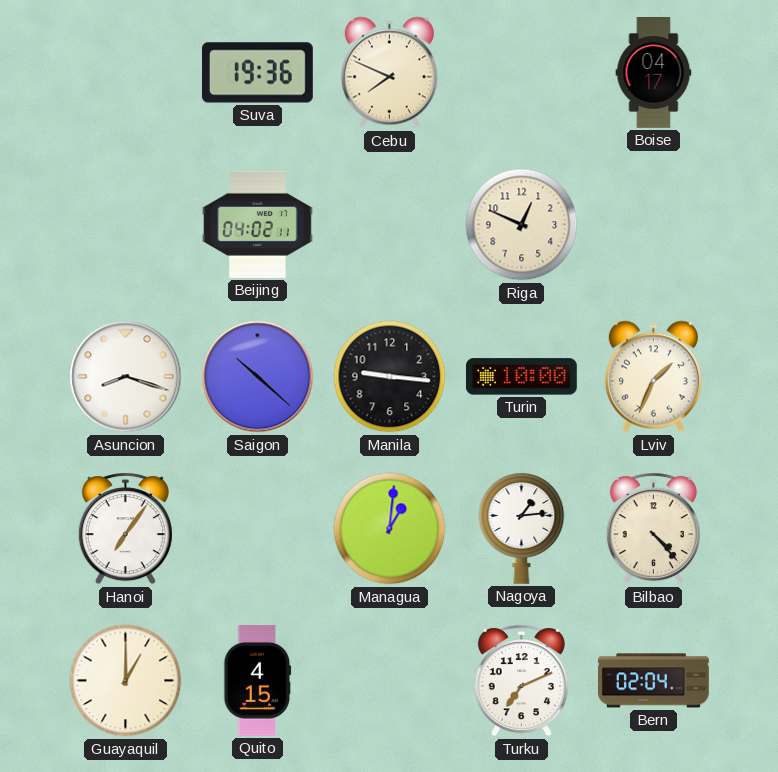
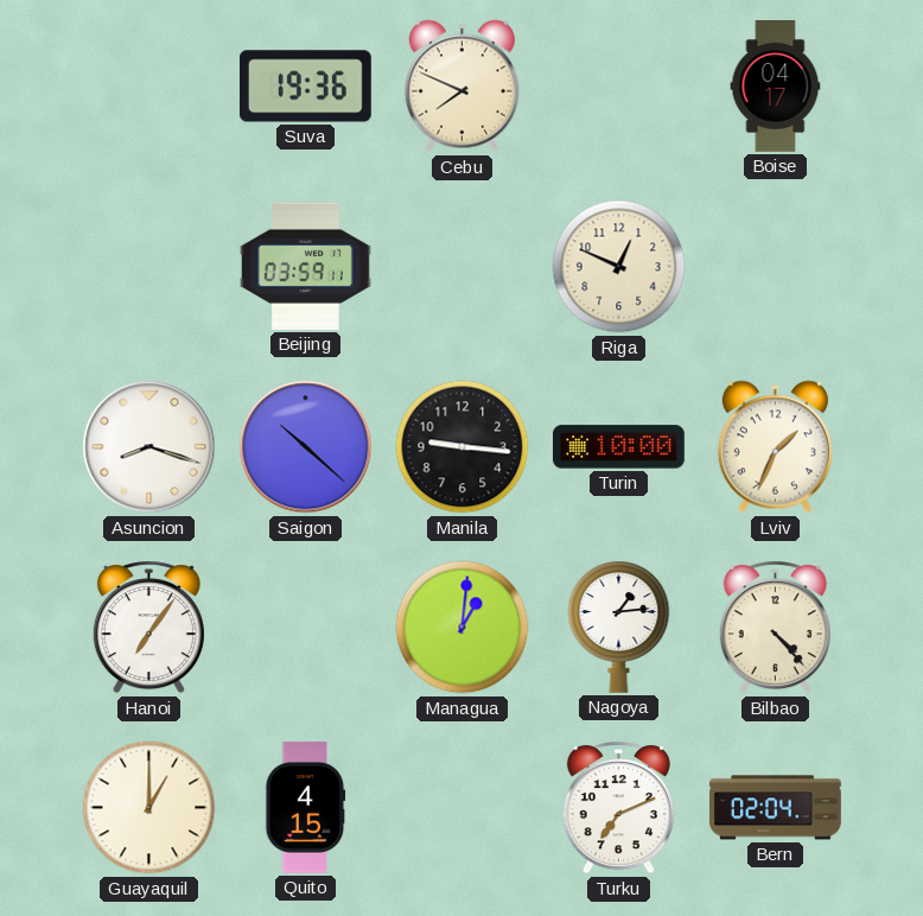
Beijing: 04:02 -> 03:59 (305, 266)
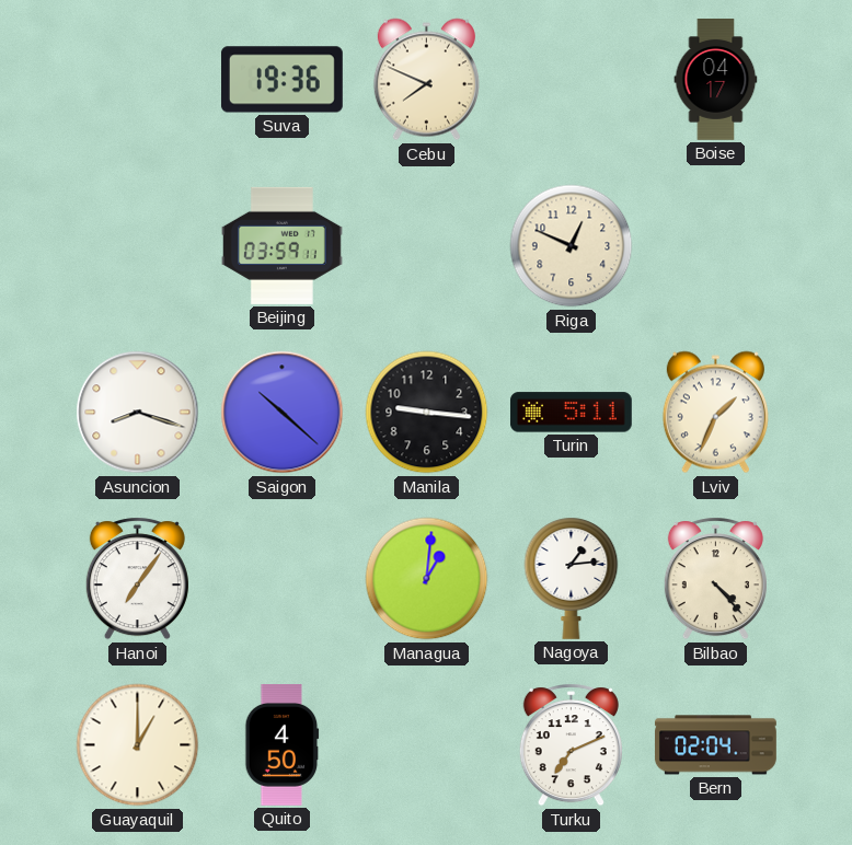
Turin: 10:00 -> 5:11 (571, 413)
Quito: 4:15 -> 4:50 (283, 745)
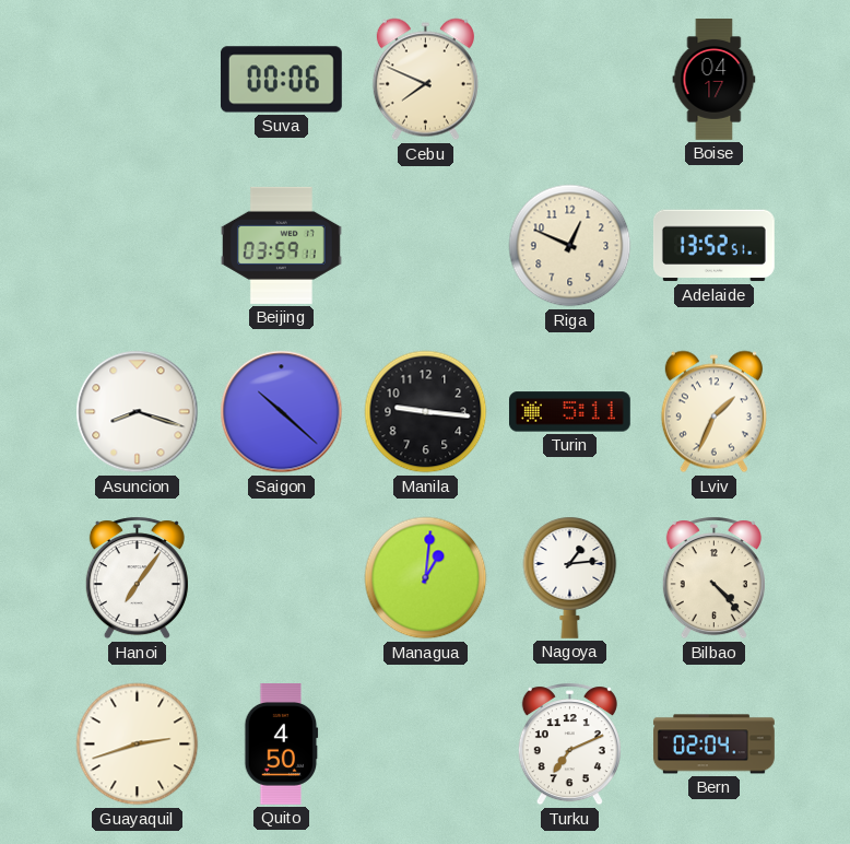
Suva: 19:36 -> 00:06 (281, 80)
Adelaide: none -> 13:52 (713, 246)
Guayaquil: 1:00 -> 2:42 (138, 745)
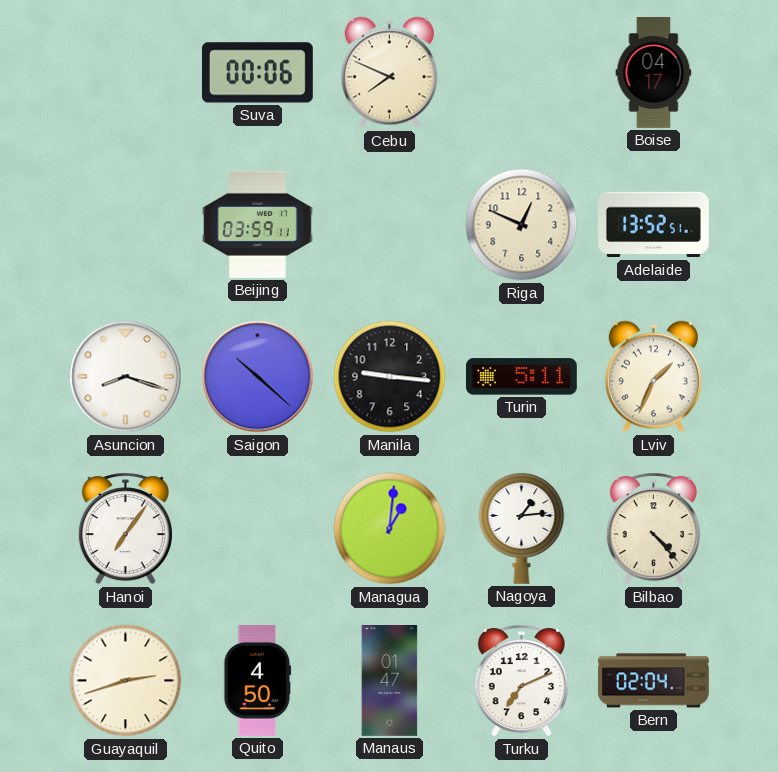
Manaus: none -> 01:47 (390, 681)
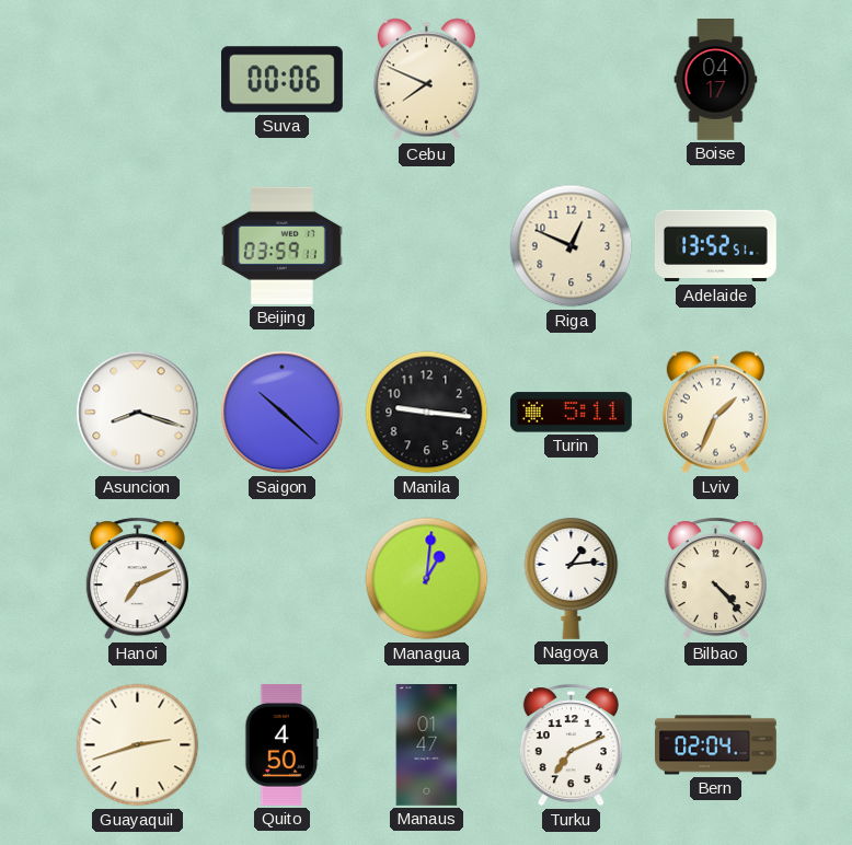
Hanoi: 7:06 -> 7:11 (137, 579)
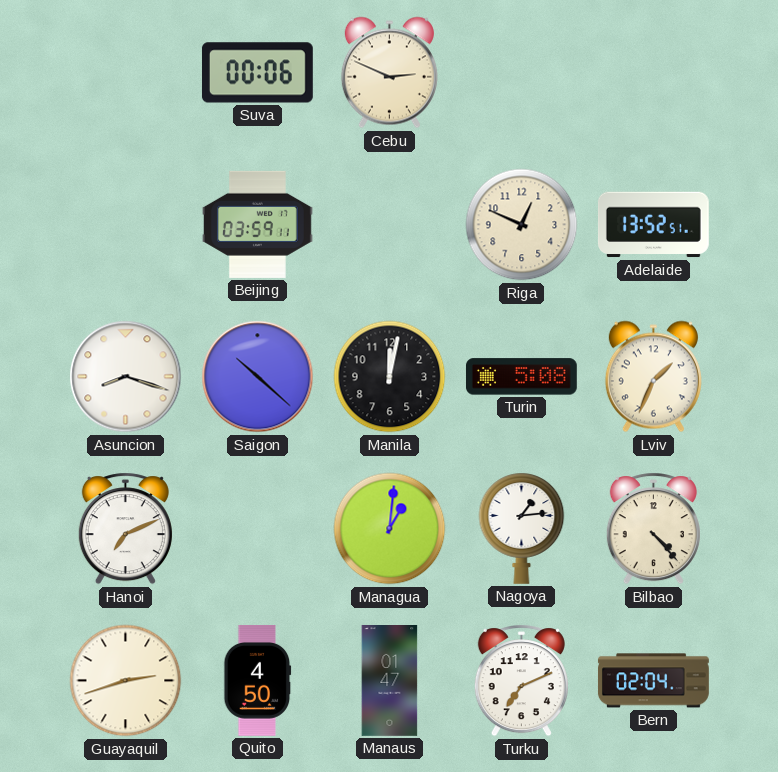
Cebu: 7:49 -> 2:49 (389, 73)
Boise: 04:17 -> none (716, 80)
Manila: 9:16 -> 12:02 (390, 377)
Turin: 5:11 -> 5:08 (521, 377)
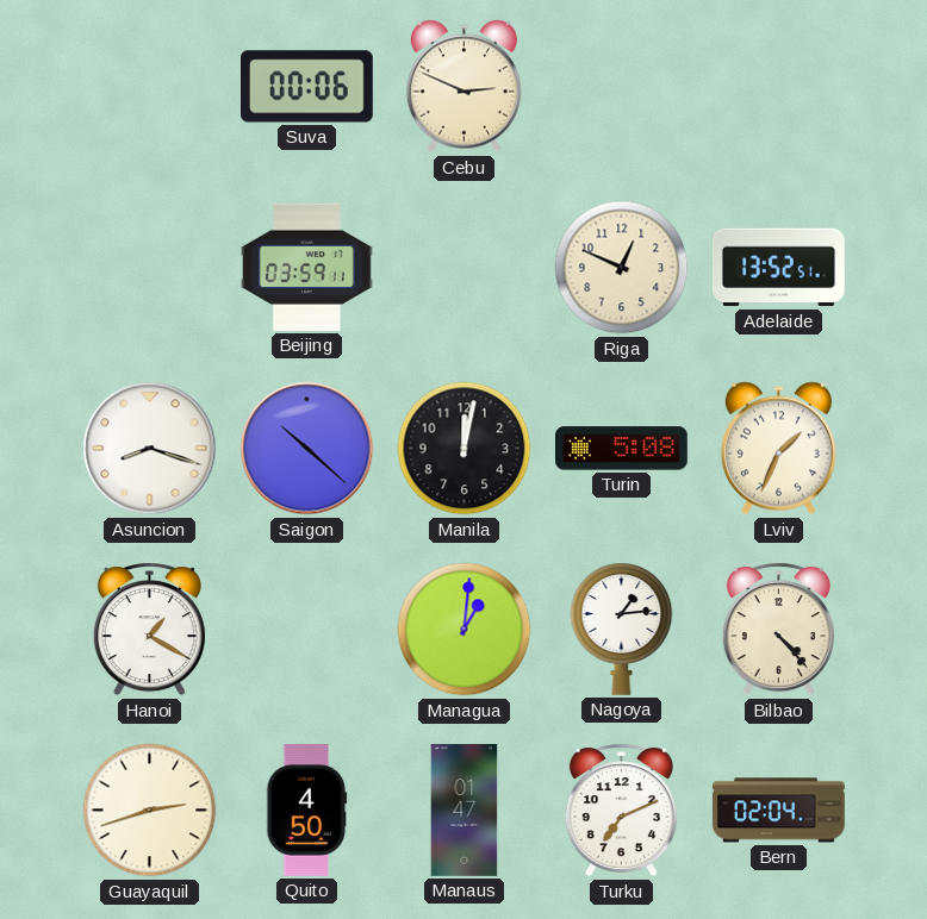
Hanoi: 7:11 -> 1:20 (149, 630)
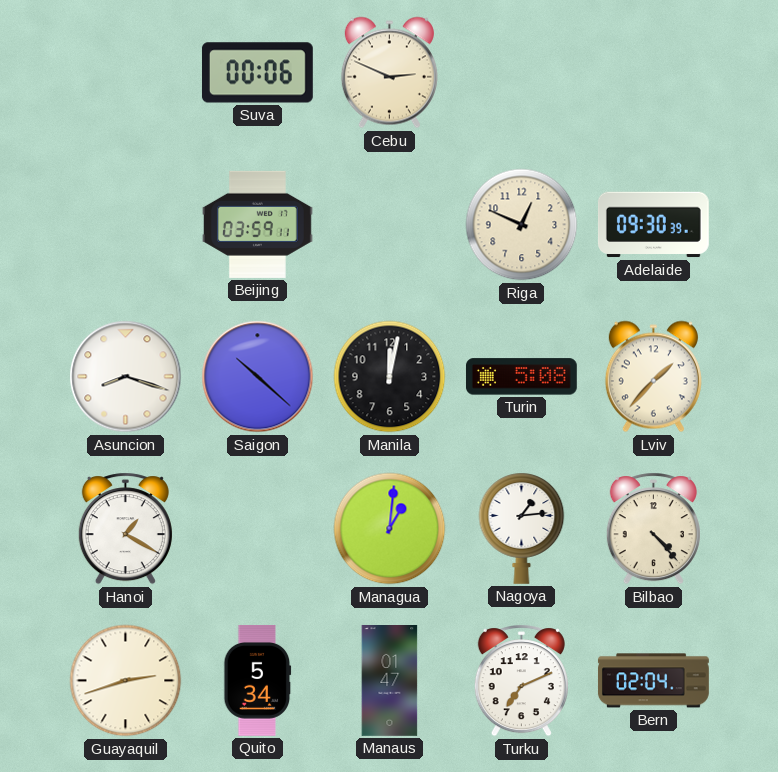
Adelaide: 13:52 -> 09:30 (653, 225)
Lviv: 1:34 -> 1:37 (653, 377)
Quito: 4:50 -> 5:34 (258, 681)
